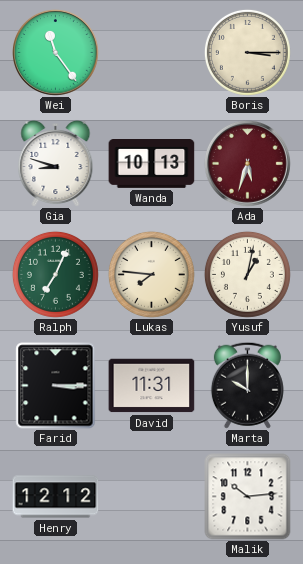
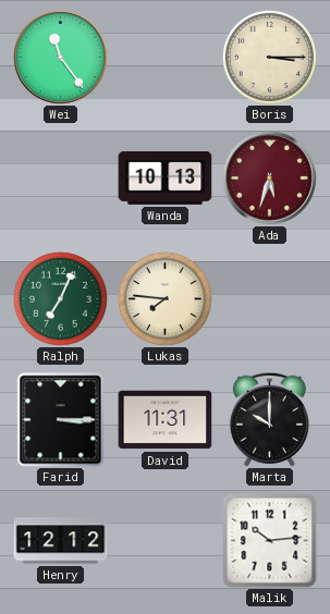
Gia: 8:48 -> none (56, 163)
Yusuf: 1:02 -> none (247, 274)
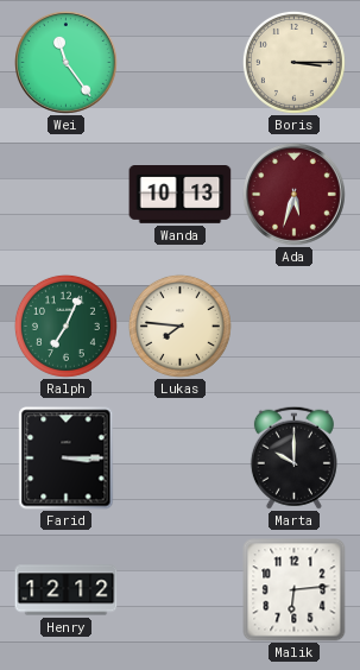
David: 11:31 -> none (166, 420)
Malik: 10:14 -> 6:14 (295, 590)
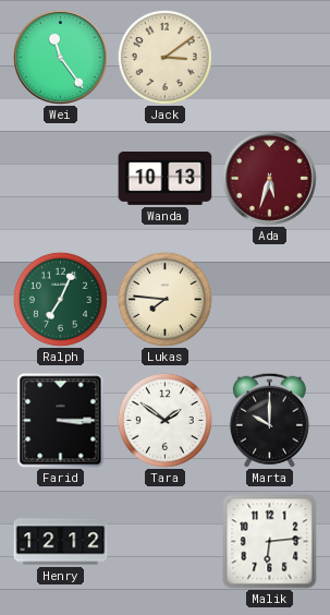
Jack: none -> 3:09 (164, 57)
Boris: 3:15 -> none (293, 62)
Tara: none -> 1:51 (164, 420)
